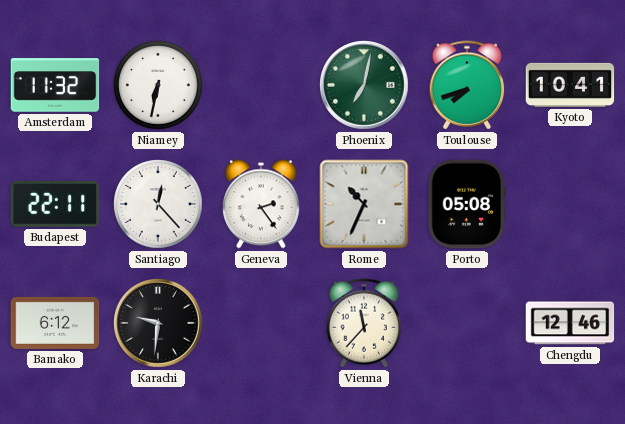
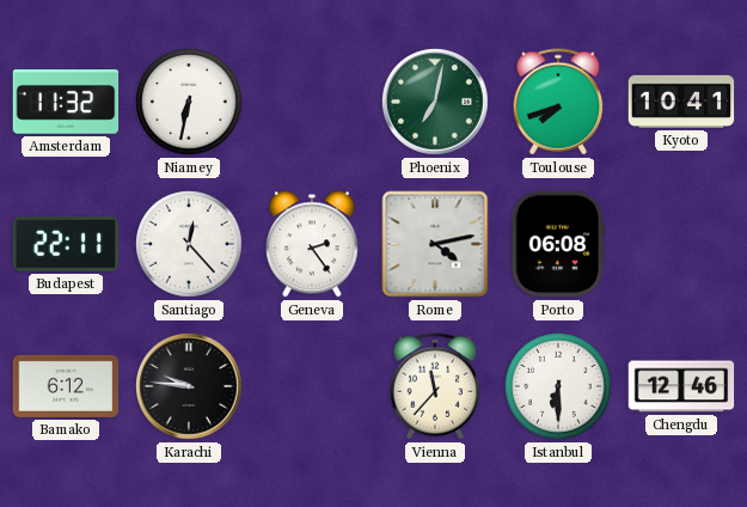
Rome: 10:34 -> 4:13 (435, 244)
Porto: 05:08 -> 06:08 (558, 244)
Karachi: 9:31 -> 9:46 (190, 387)
Istanbul: none -> 6:30 (559, 387)
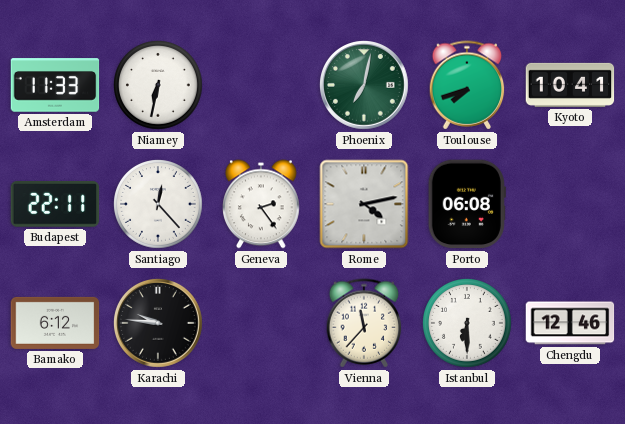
Amsterdam: 11:32 -> 11:33 (55, 85)
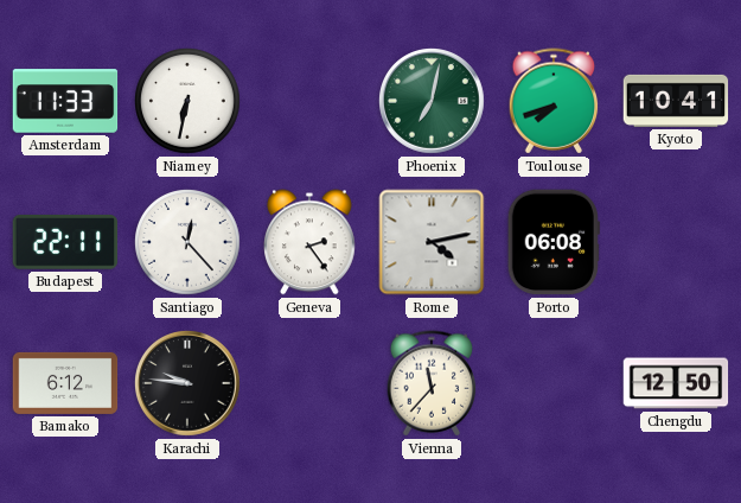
Istanbul: 6:30 -> none (468, 324)
Chengdu: 12:46 -> 12:50 (676, 383)
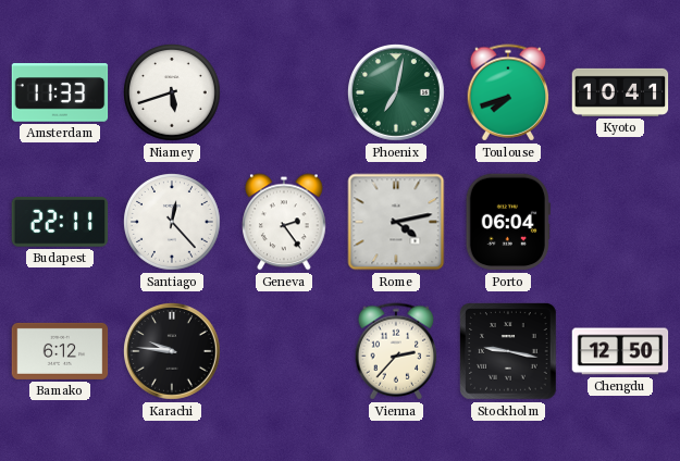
Niamey: 6:32 -> 5:42 (173, 94)
Porto: 06:08 -> 06:04 (508, 222)
Vienna: 11:37 -> 2:37 (396, 351)
Stockholm: none -> 9:17 (508, 351)
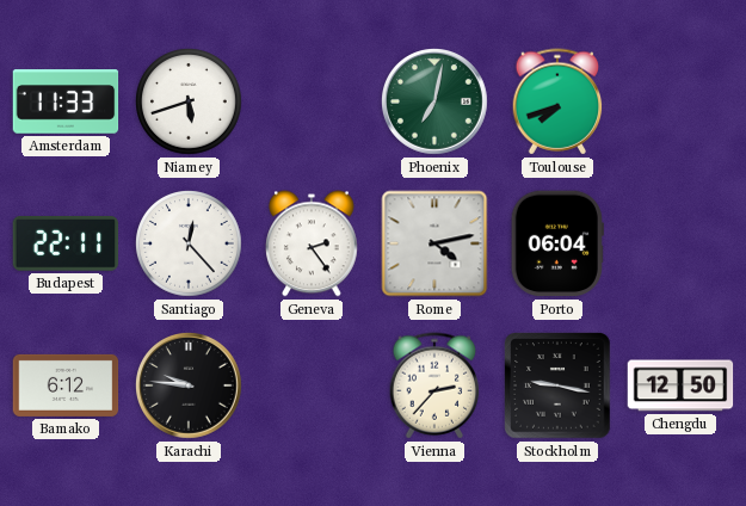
Kyoto: 10:41 -> none (620, 92)
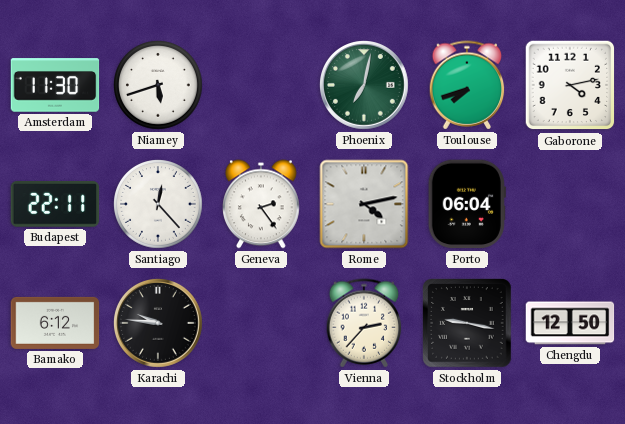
Amsterdam: 11:33 -> 11:30 (55, 85)
Gaborone: none -> 4:13 (570, 85)
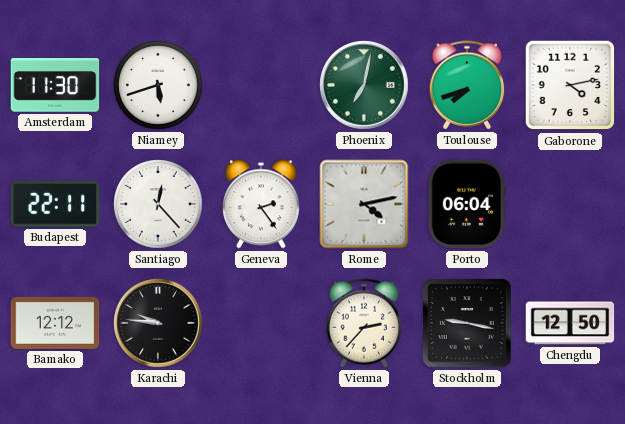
Bamako: 6:12 -> 12:12 (55, 323)
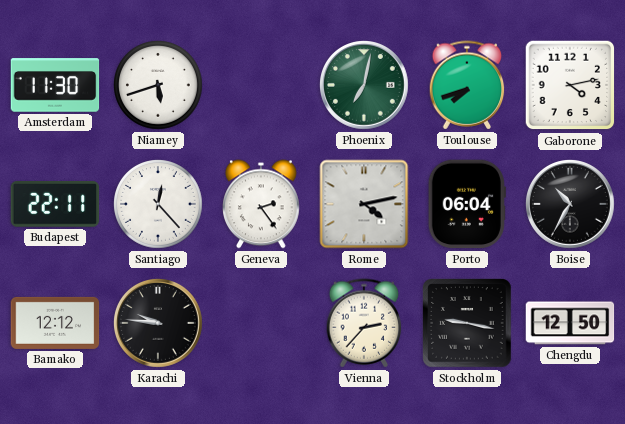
Boise: none -> 10:35 (571, 205)
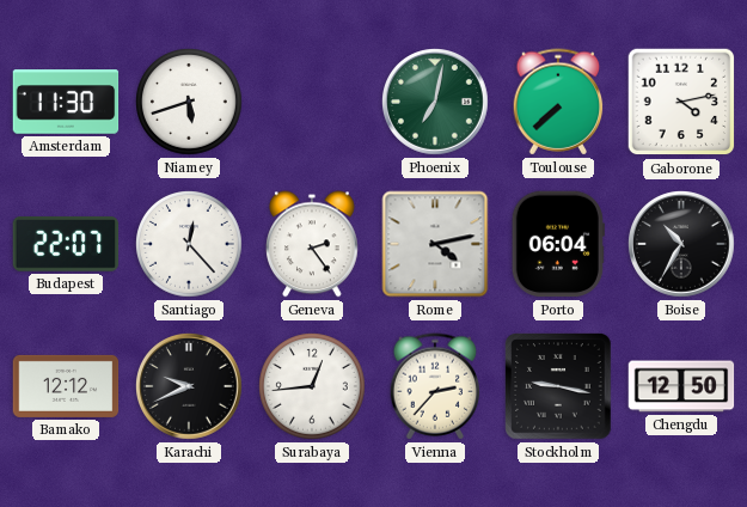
Toulouse: 7:42 -> 7:38 (558, 102)
Budapest: 22:11 -> 22:07 (66, 245)
Karachi: 9:46 -> 9:41 (190, 387)
Surabaya: none -> 12:44 (313, 387)
